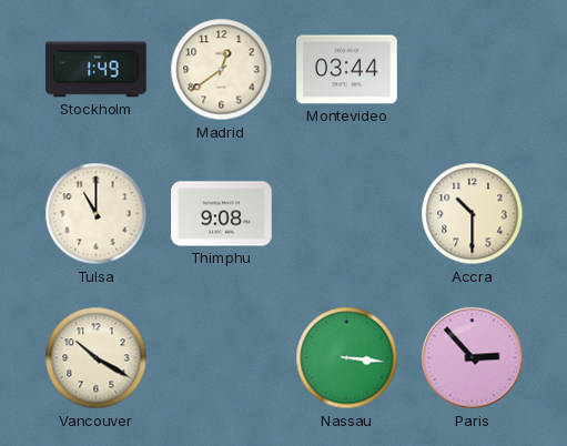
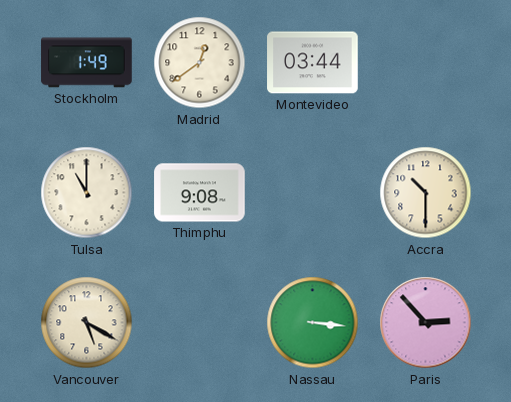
Vancouver: 10:20 -> 5:20 (87, 323)
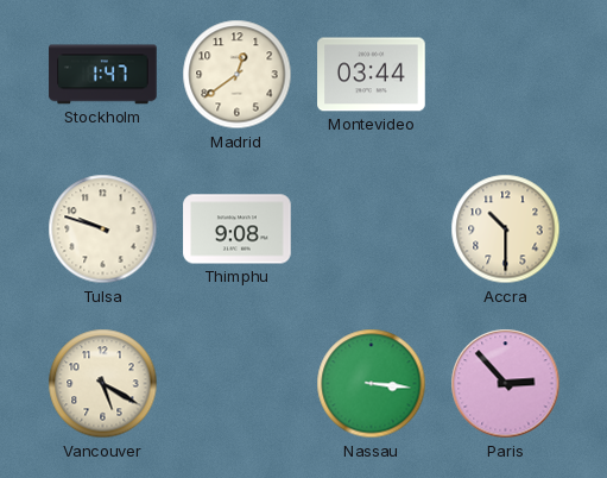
Stockholm: 1:49 -> 1:47 (103, 75)
Tulsa: 11:00 -> 9:48 (103, 229)
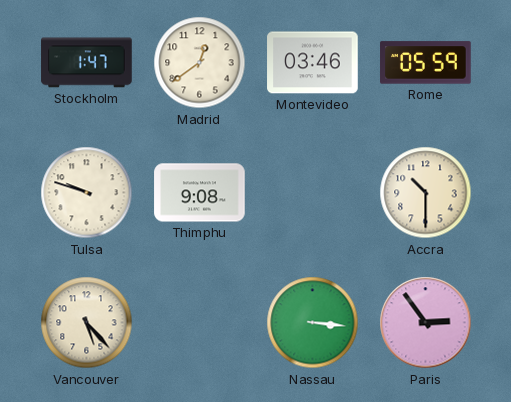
Montevideo: 03:44 -> 03:46 (313, 63)
Rome: none -> 05:59 (426, 63)
Vancouver: 5:20 -> 5:23 (87, 323)
Paris: 2:53 -> 2:54 (426, 323)
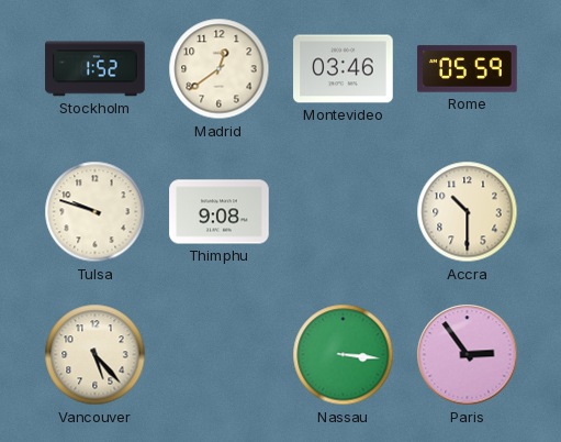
Stockholm: 1:47 -> 1:52 (96, 69)
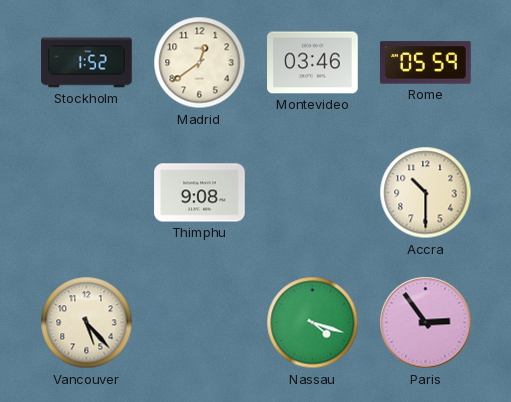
Tulsa: 9:48 -> none (96, 212)
Nassau: 3:16 -> 4:18 (313, 323)
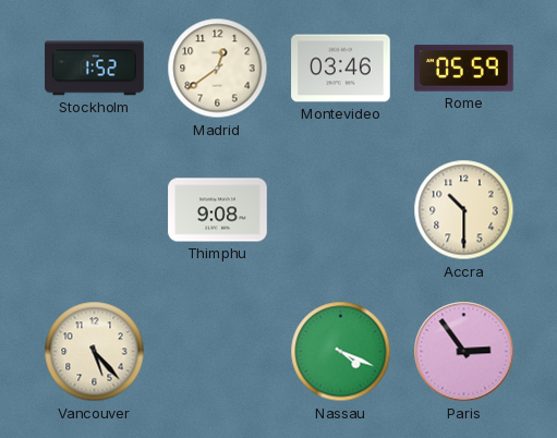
Nassau: 4:18 -> 4:19 (341, 352)
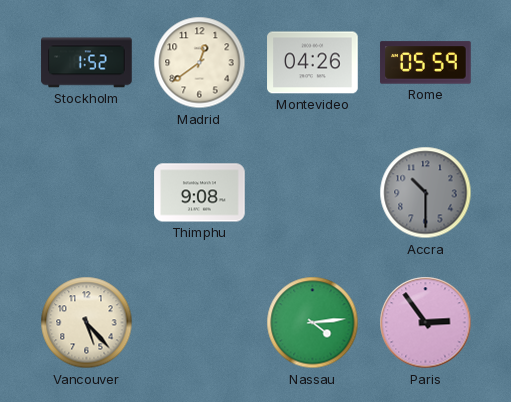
Montevideo: 03:46 -> 04:26 (313, 63)
Accra dial: cream -> grey (426, 193)
Nassau: 4:19 -> 4:14 (313, 323)
